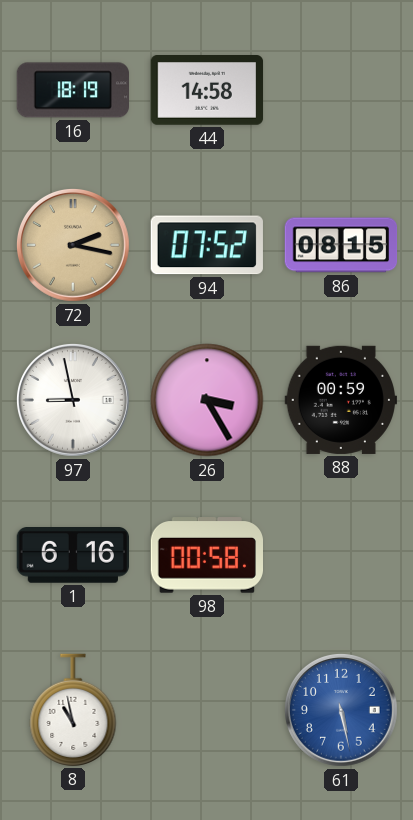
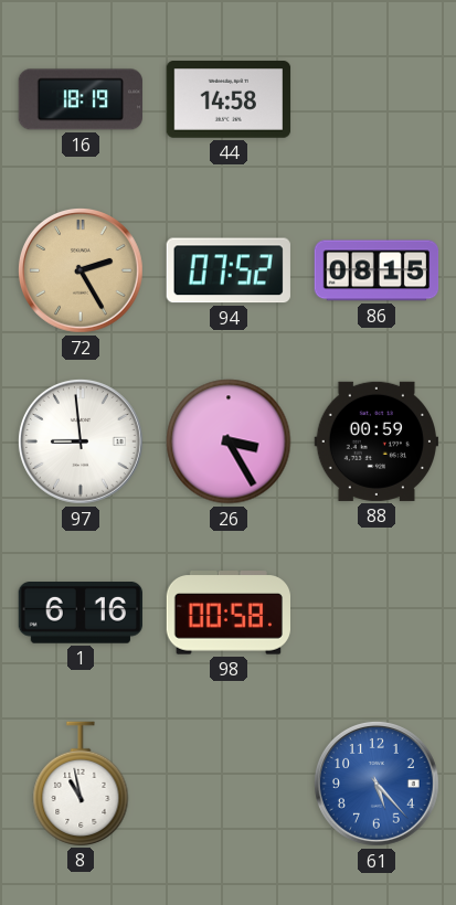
72: 2:17 -> 2:25 (81, 270)
97: 8:58 -> 8:59 (81, 441)
61: 5:28 -> 5:23 (377, 784)
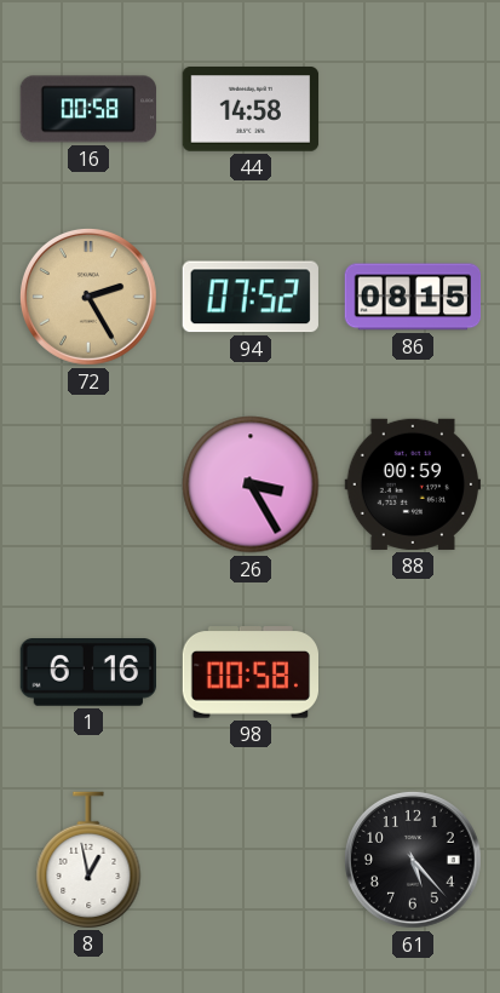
16: 18:19 -> 00:58 (87, 109)
97: 8:59 -> none (81, 441)
8: 10:58 -> 12:58 (88, 860)
61 dial: blue -> black (413, 860)
